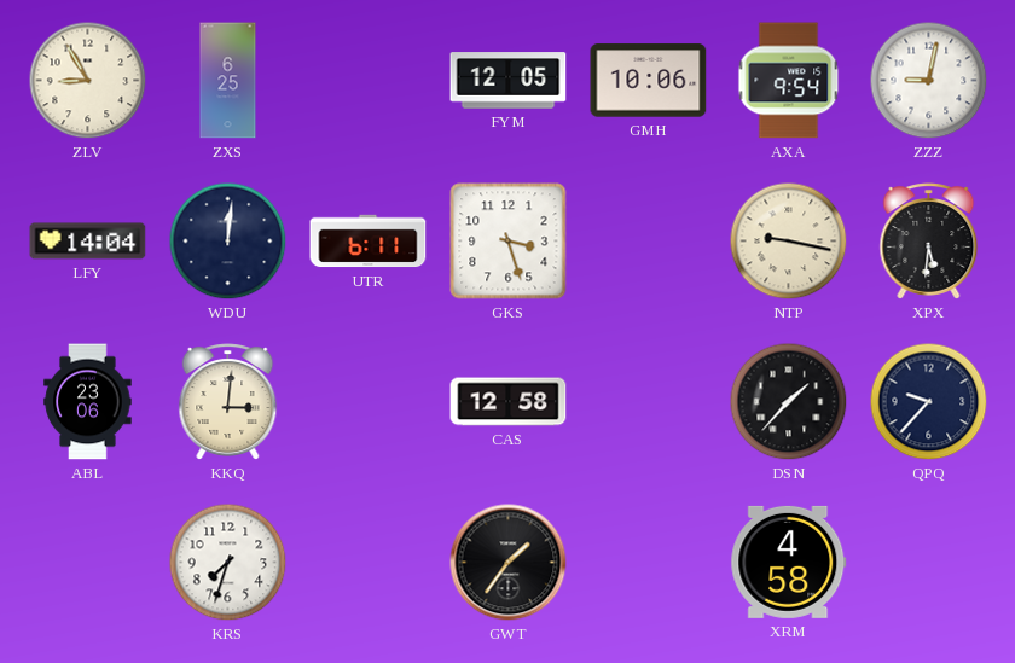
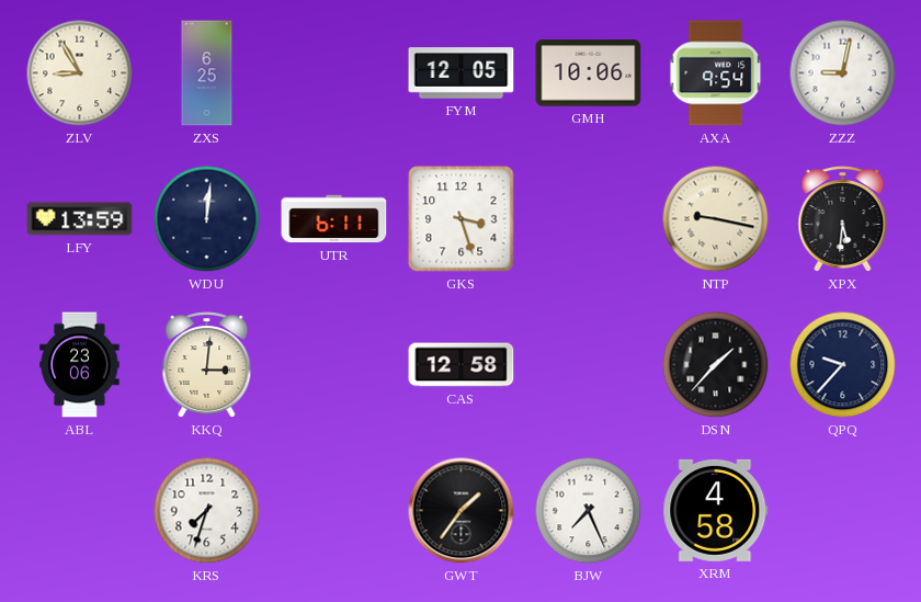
LFY: 14:04 -> 13:59 (80, 219)
BJW: none -> 7:26 (589, 511)
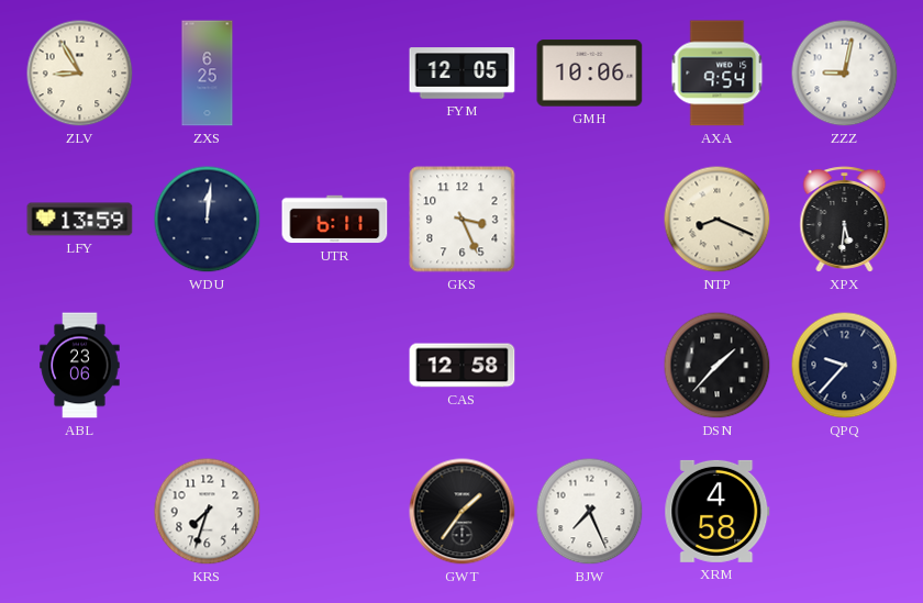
GKS: 3:27 -> 3:26 (463, 220)
NTP: 9:17 -> 8:19 (718, 220)
KKQ: 3:01 -> none (207, 365)
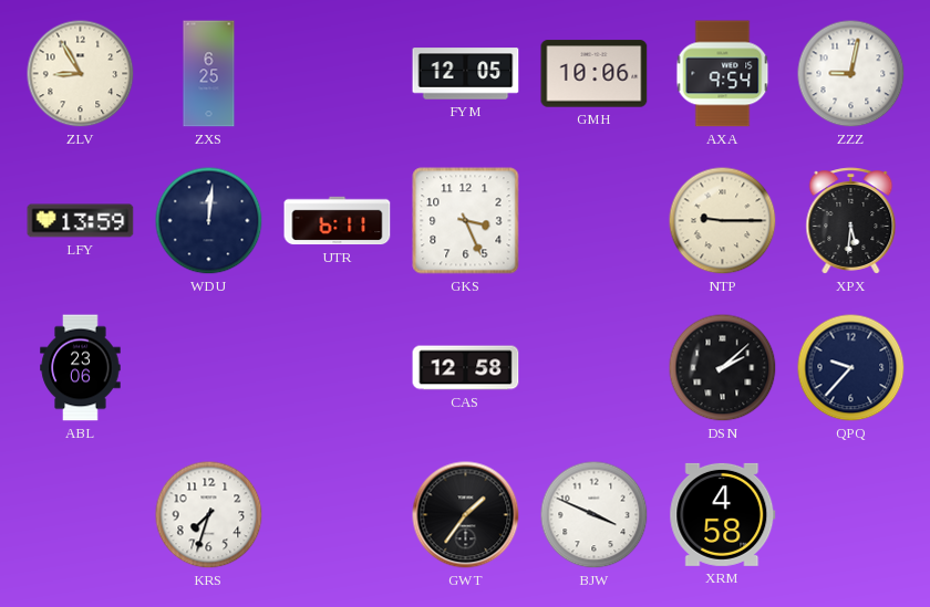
NTP: 8:19 -> 9:15 (723, 221)
DSN: 1:37 -> 2:08 (723, 368)
BJW: 7:26 -> 3:49 (595, 515)
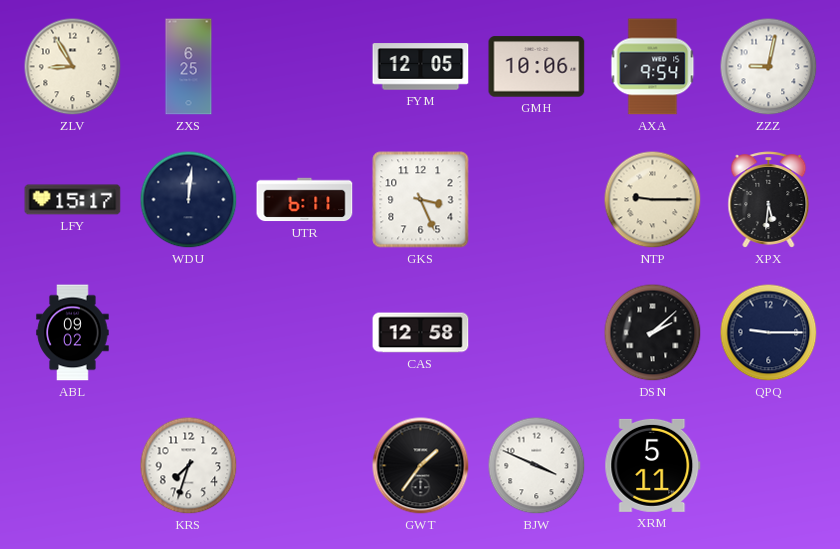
LFY: 13:59 -> 15:17 (73, 200)
ABL: 23:06 -> 09:02 (73, 333)
QPQ: 9:37 -> 9:15 (769, 333)
XRM: 4:58 -> 5:11 (653, 465)
